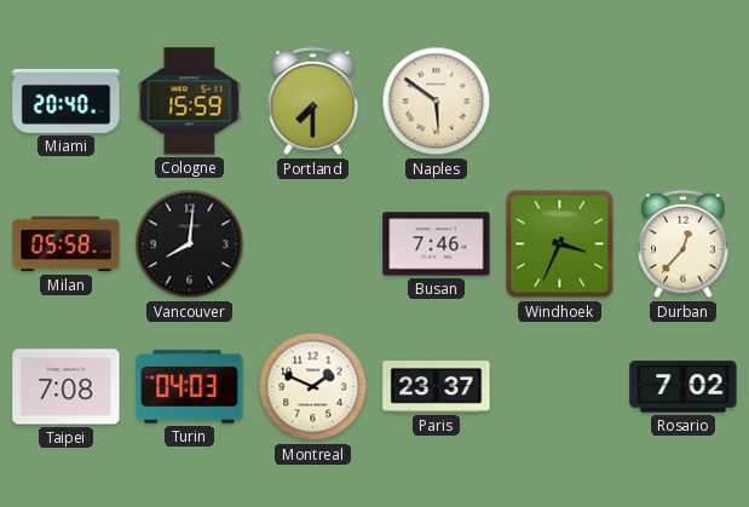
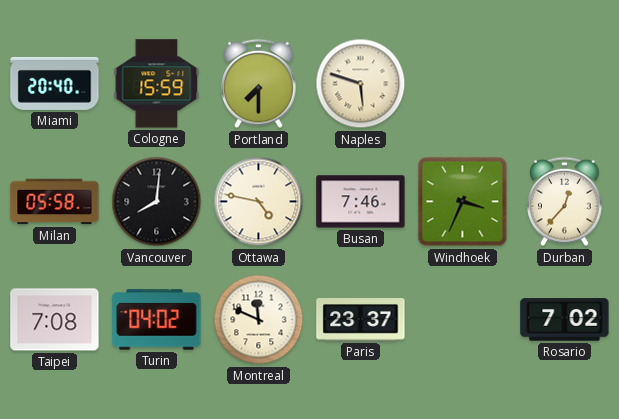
Naples: 5:51 -> 5:48 (361, 84)
Ottawa: none -> 4:47 (259, 202)
Turin: 04:03 -> 04:02 (157, 320)
Montreal: 1:49 -> 11:49 (259, 320)
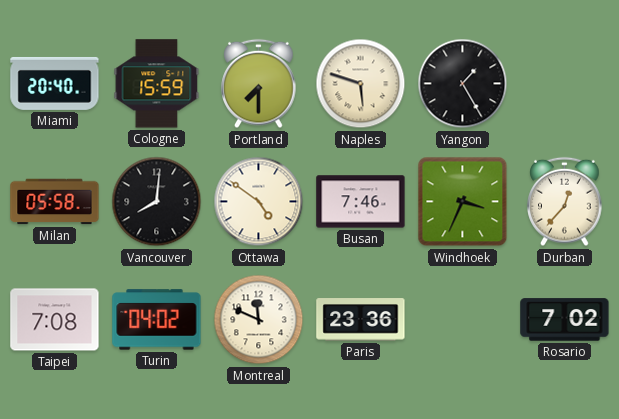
Yangon: none -> 1:25 (463, 84)
Ottawa: 4:47 -> 4:51 (259, 202)
Paris: 23:37 -> 23:36 (361, 320)
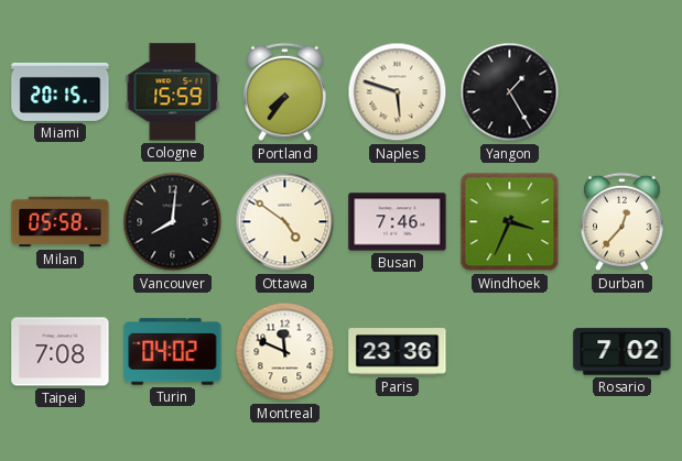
Miami: 20:40 -> 20:15 (61, 91)
Portland: 7:30 -> 7:36 (285, 92)
